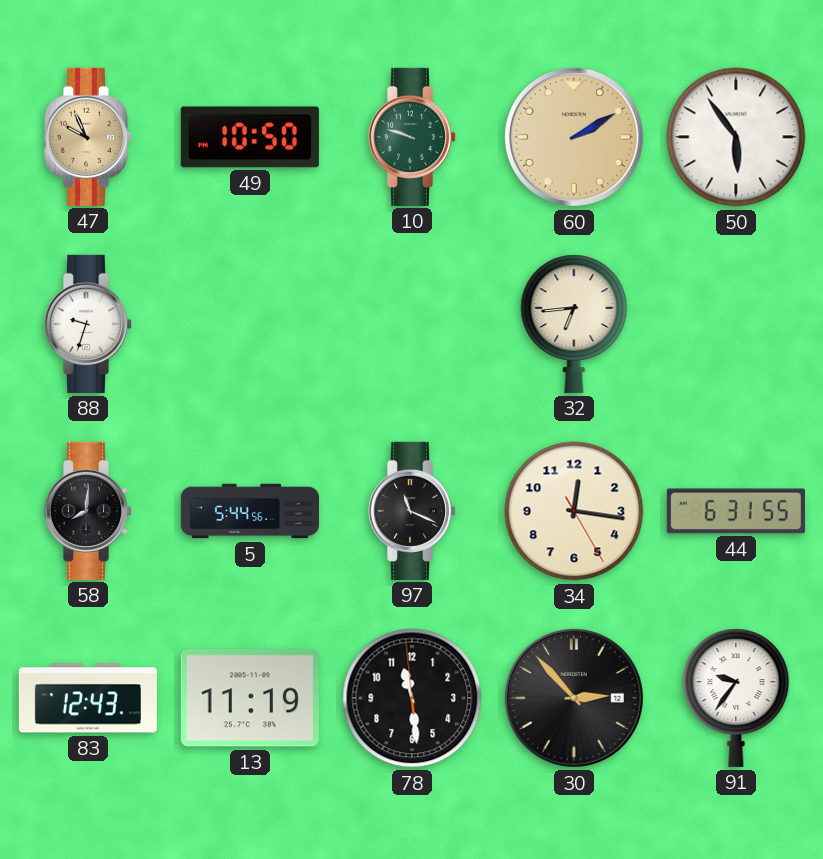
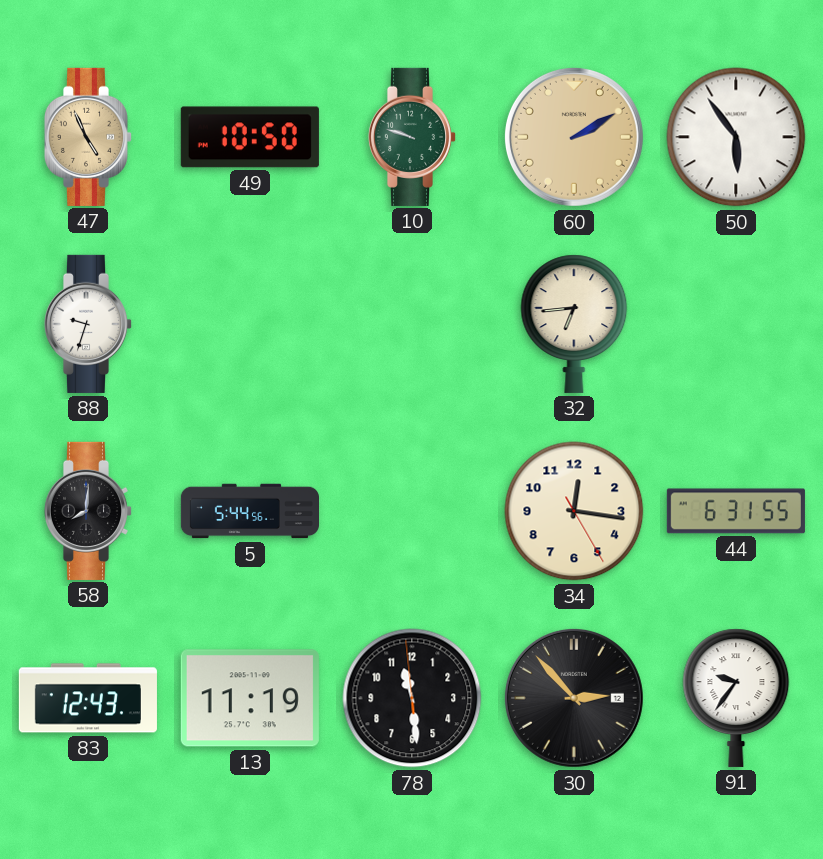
47: 9:56 -> 4:56 (88, 137)
97: 11:19 -> none (412, 511)
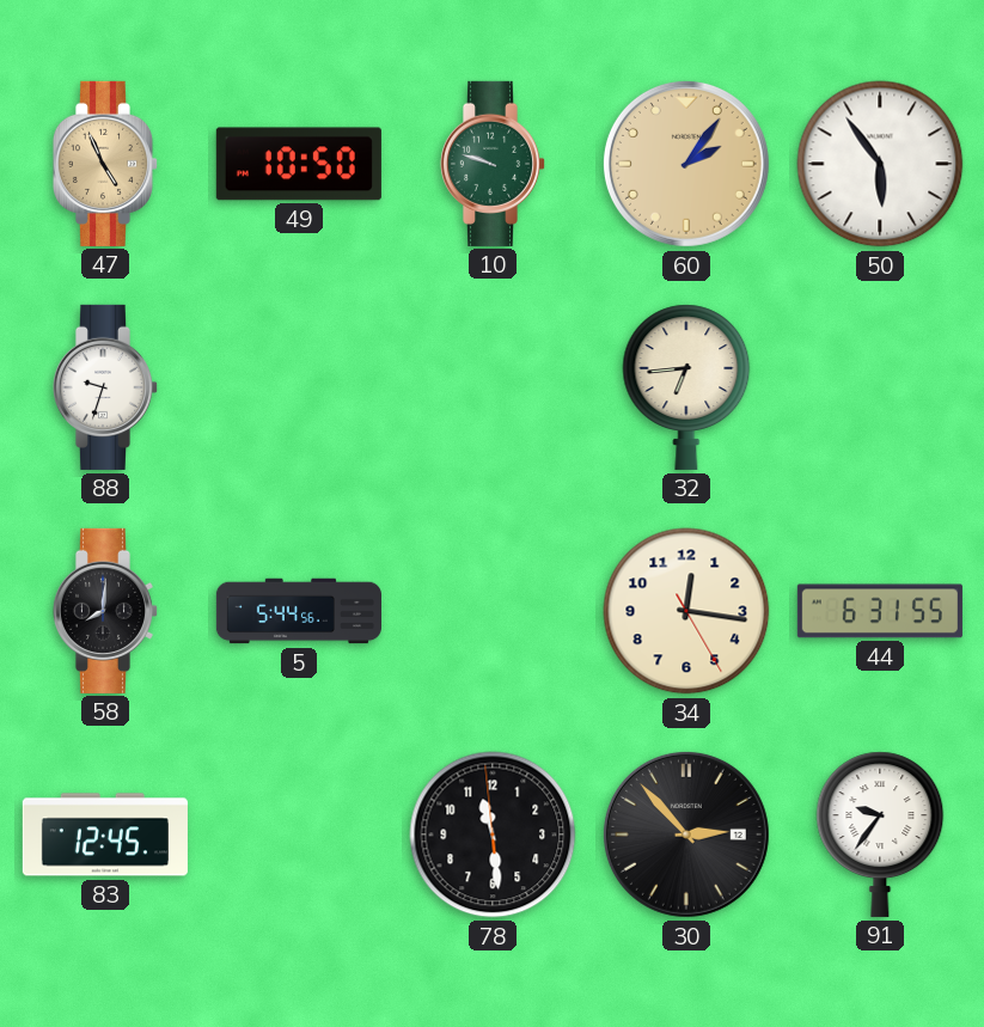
60: 2:10 -> 2:06 (686, 164)
83: 12:43 -> 12:45 (105, 835)
13: 11:19 -> none (250, 698)
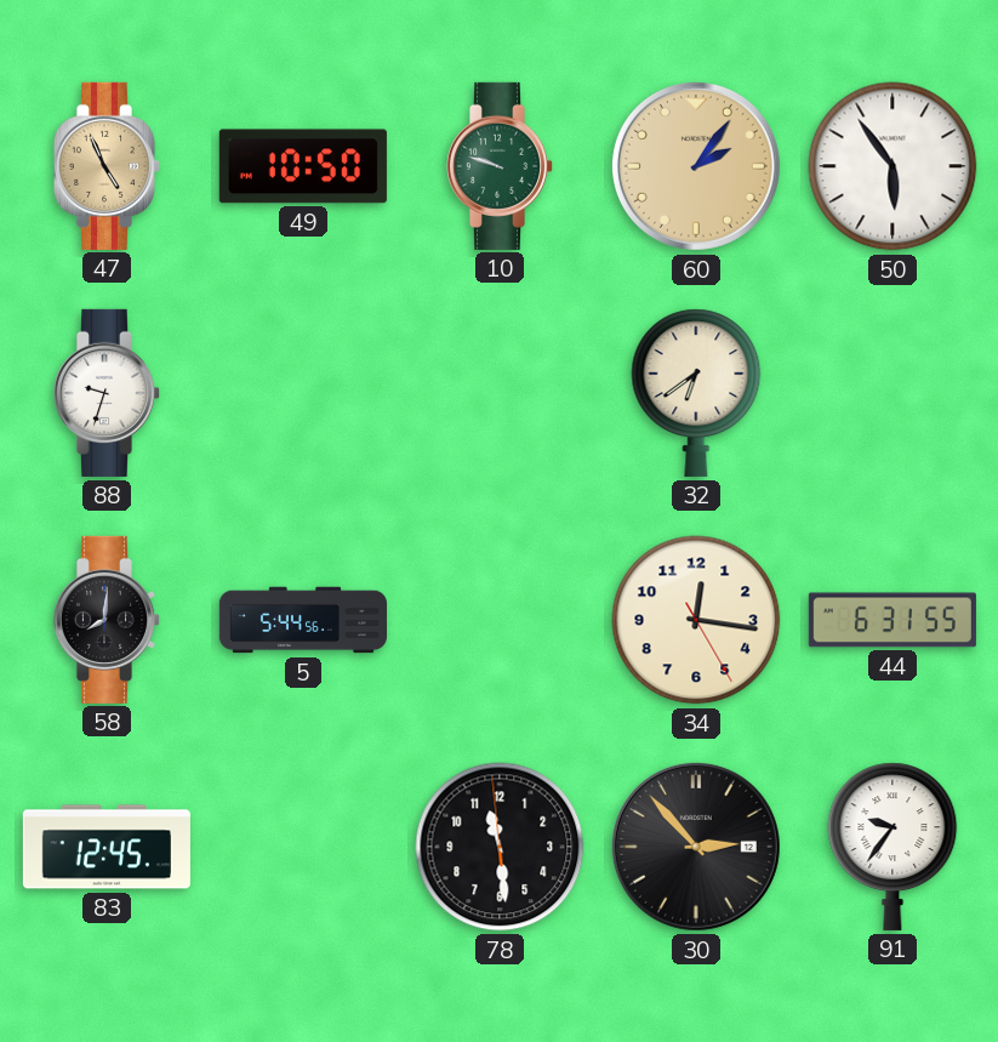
32: 6:44 -> 6:39 (696, 393)
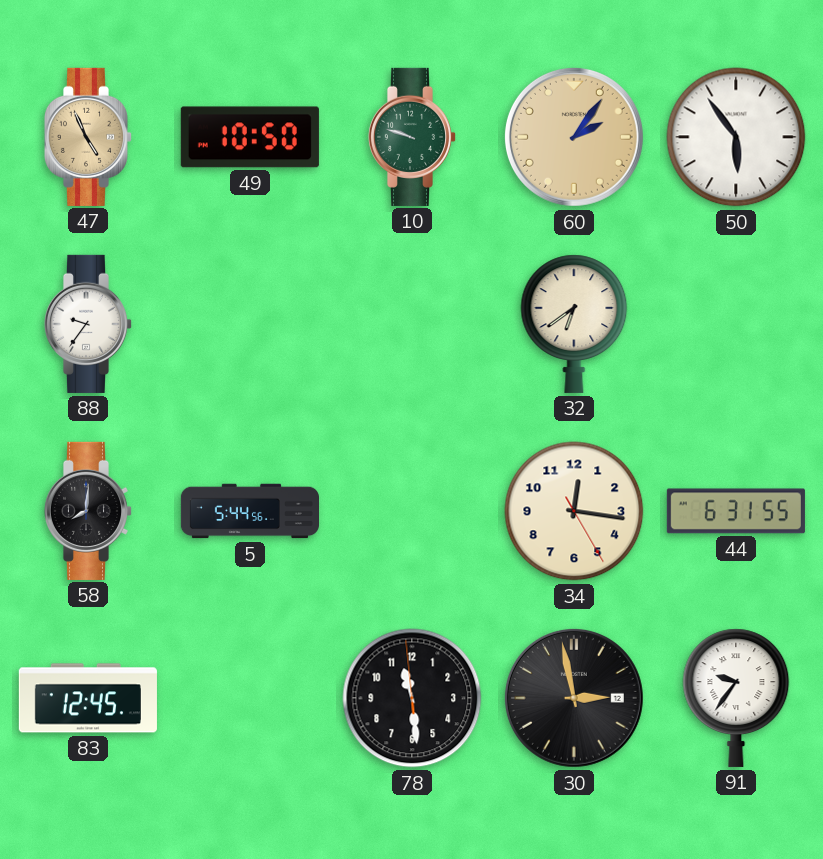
88: 9:33 -> 9:36 (88, 324)
30: 2:53 -> 2:58 (574, 698)
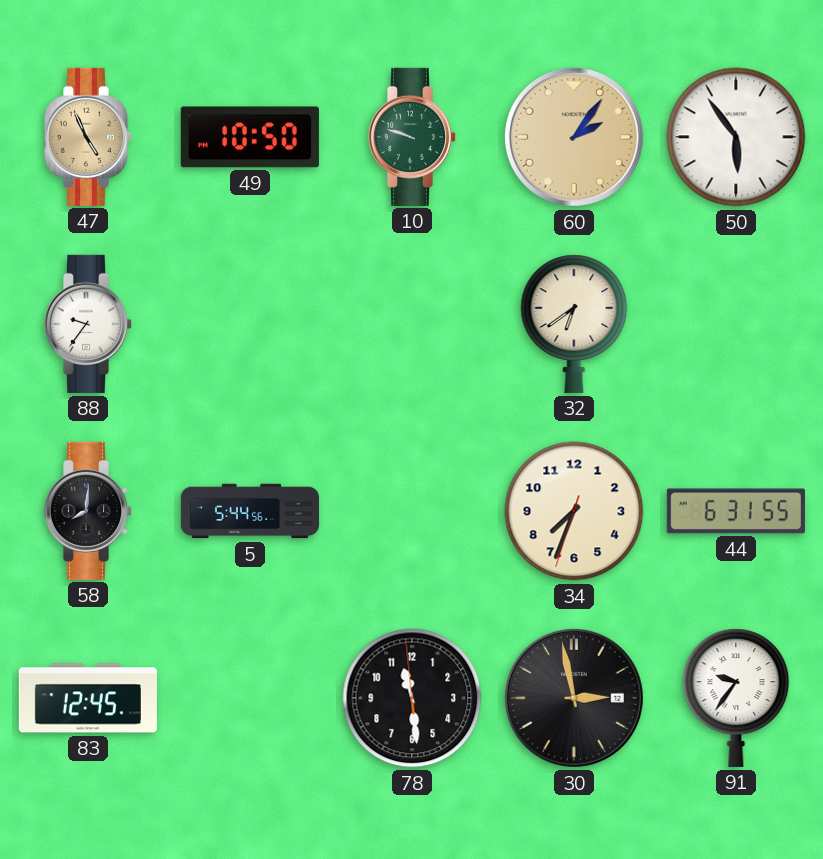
34: 12:16 -> 7:33 (574, 511)
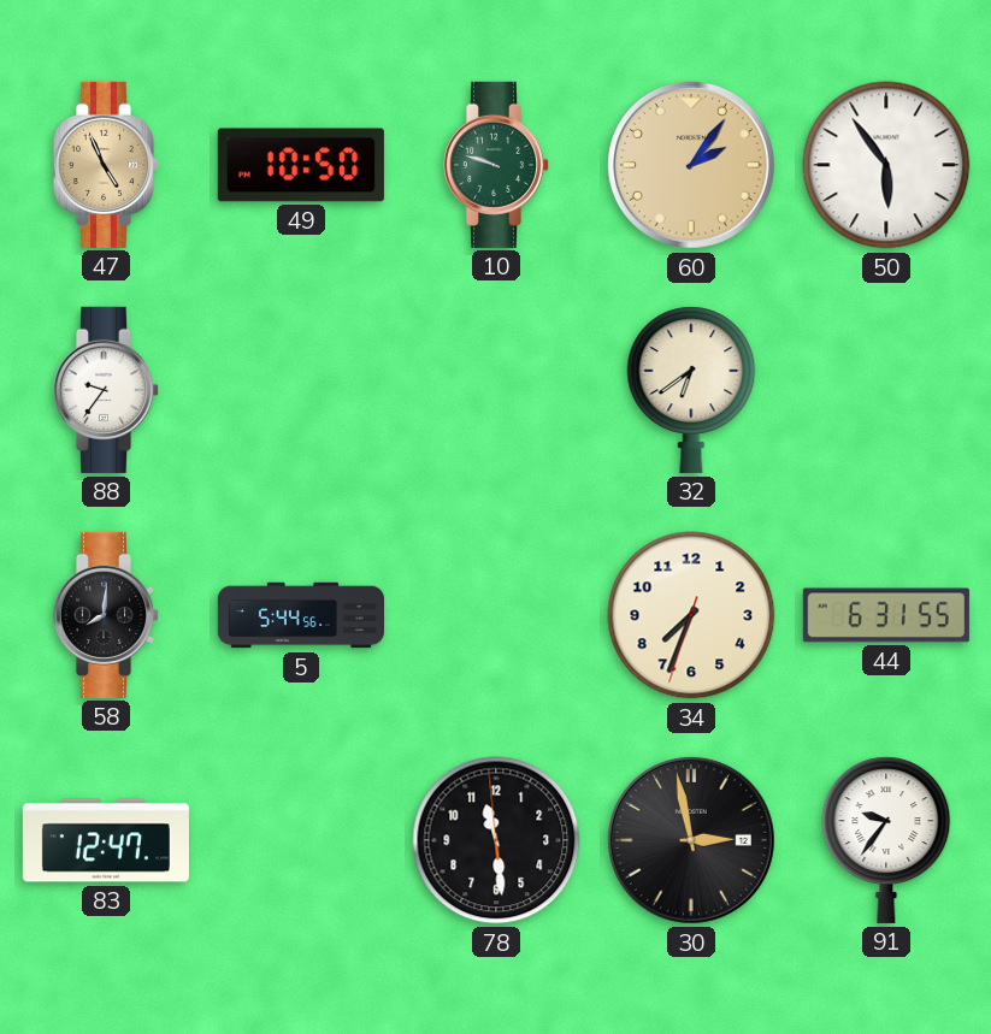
83: 12:45 -> 12:47 (106, 840)
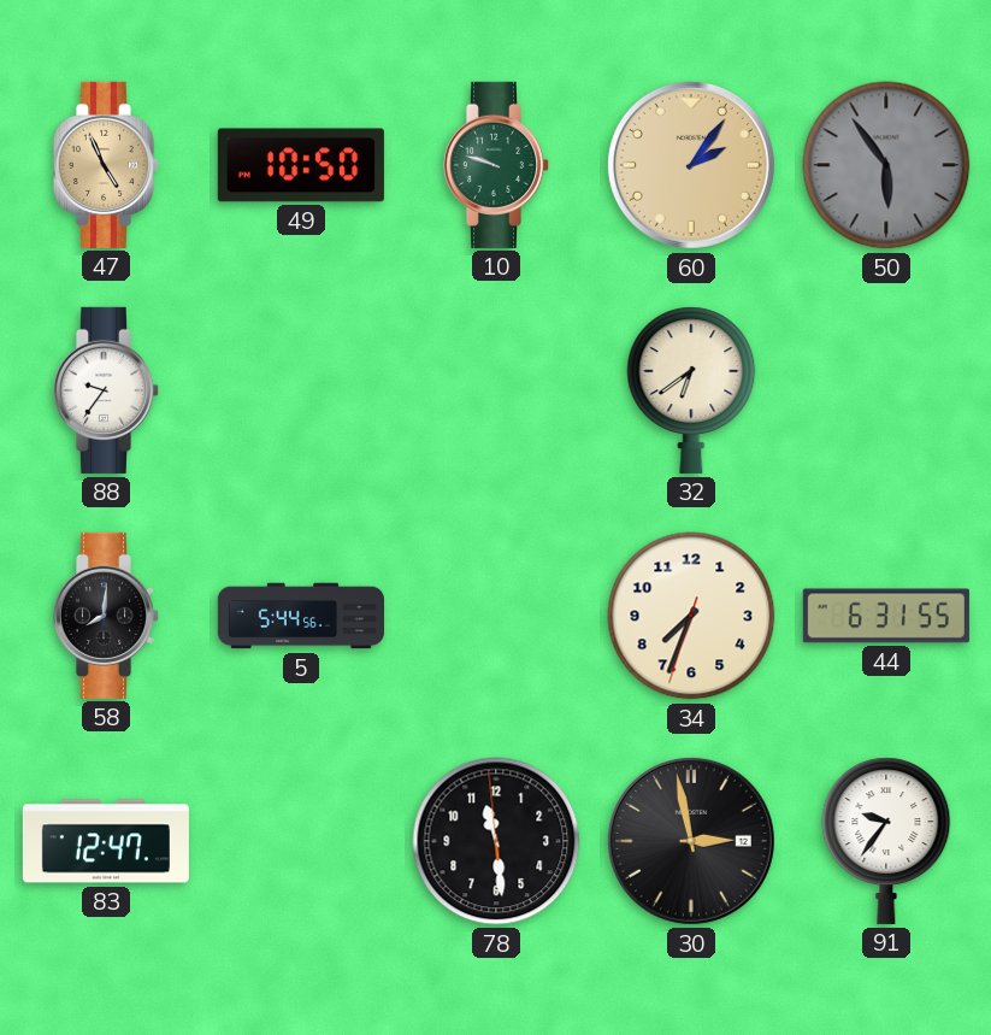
50 dial: white -> grey (886, 165)
